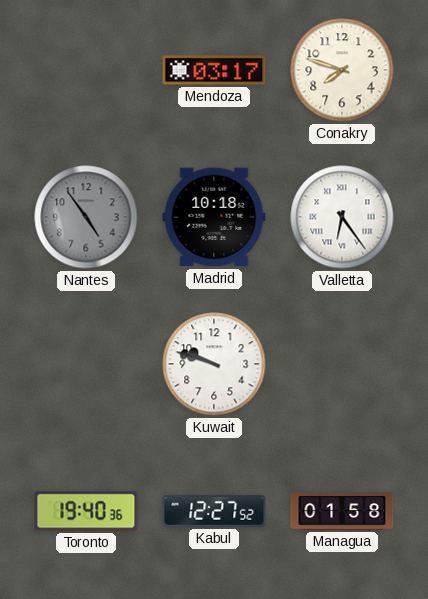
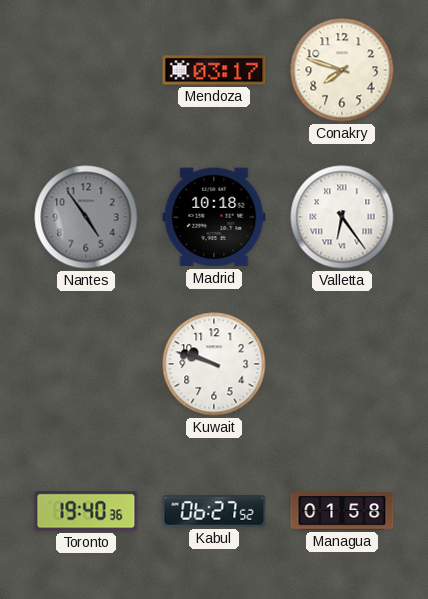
Kabul: 12:27 -> 06:27 (214, 511)
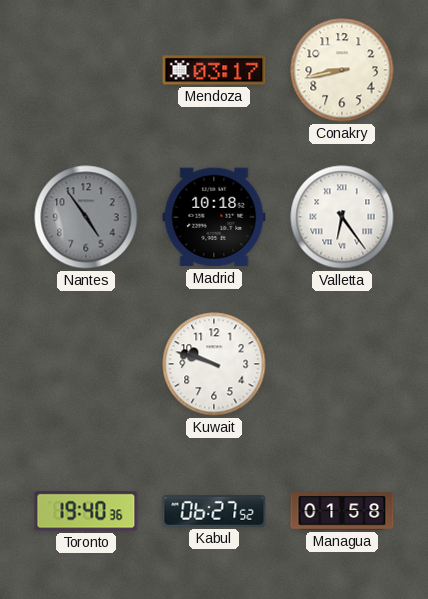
Conakry: 7:48 -> 8:43 (342, 70)
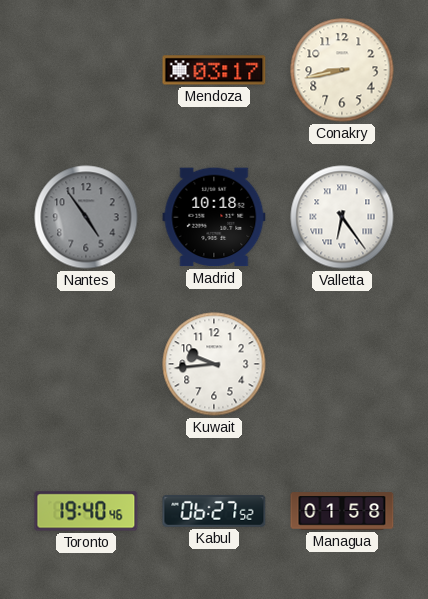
Kuwait: 9:48 -> 9:44 (214, 364)
Toronto: 19:40:36 -> 19:40:46 (86, 511)
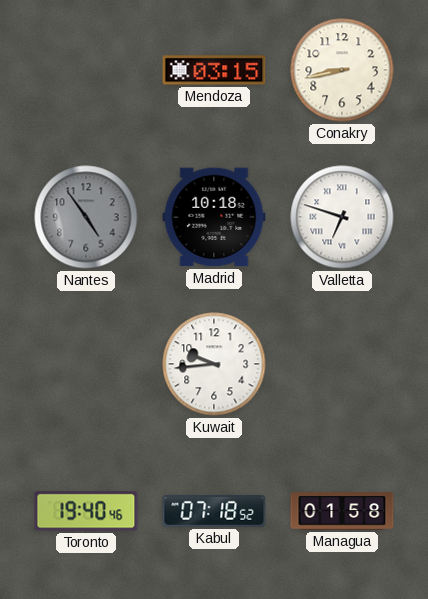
Mendoza: 03:17 -> 03:15 (214, 70)
Valletta: 6:24 -> 6:48 (342, 217)
Kabul: 06:27 -> 07:18 (214, 511)
